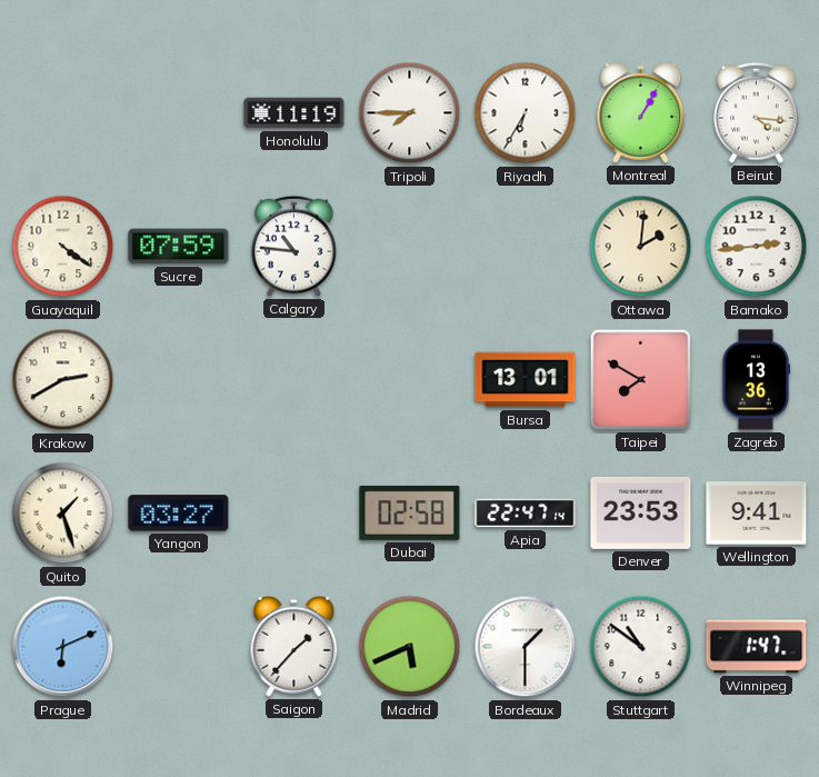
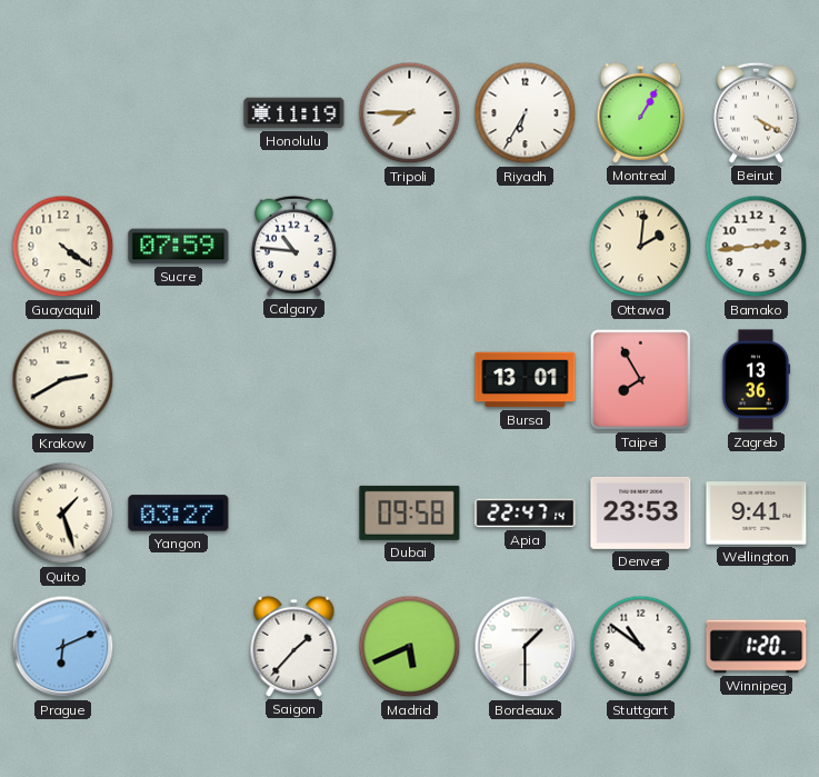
Beirut: 4:16 -> 4:20 (757, 112)
Taipei: 7:50 -> 7:55 (640, 379)
Dubai: 02:58 -> 09:58 (410, 512)
Winnipeg: 1:47 -> 1:20 (757, 647)
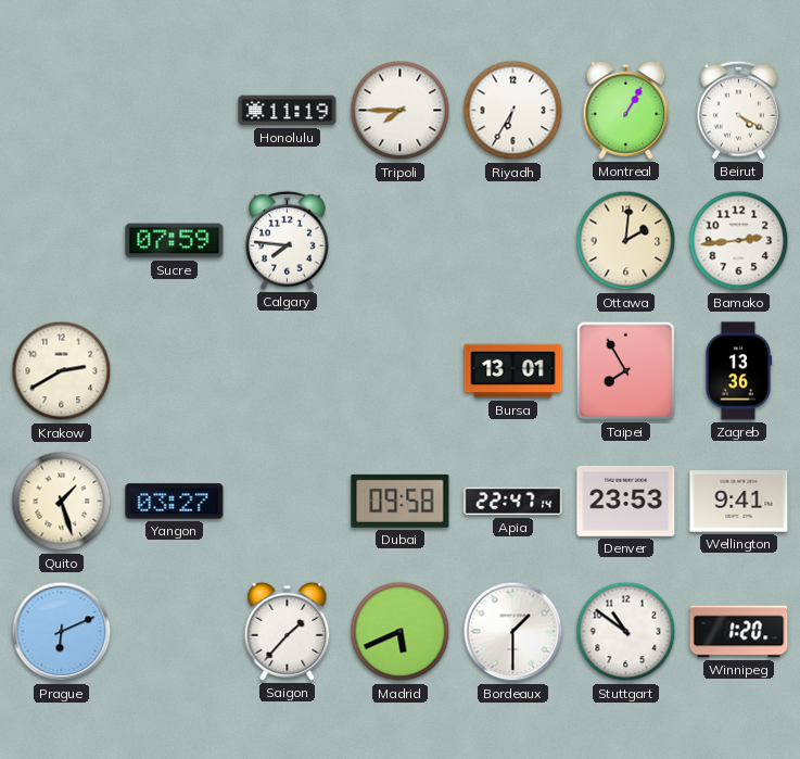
Guayaquil: 4:21 -> none (63, 247)
Calgary: 10:46 -> 7:46 (288, 240)
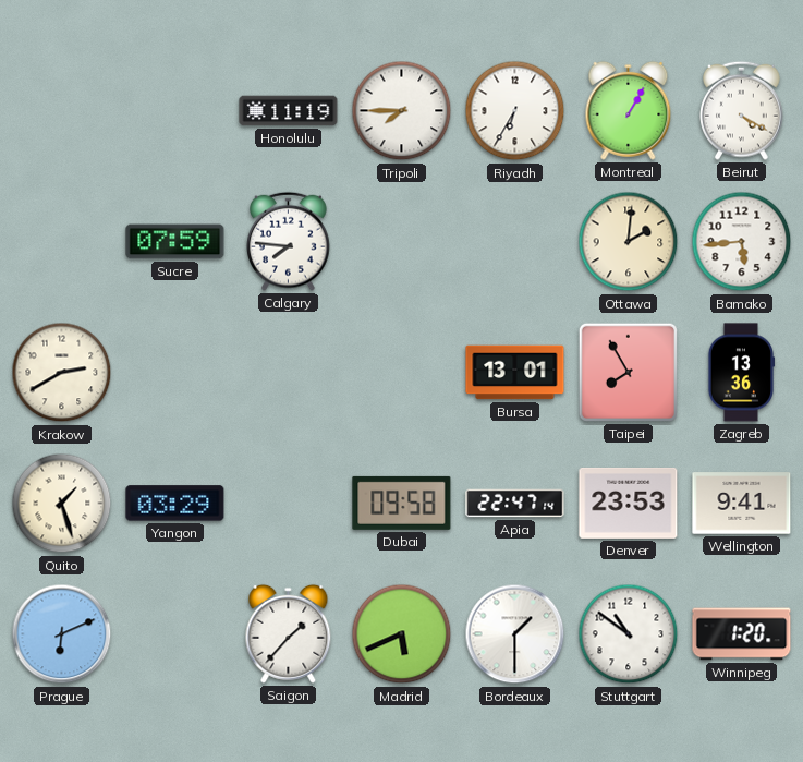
Bamako: 2:44 -> 5:44 (742, 242)
Yangon: 03:27 -> 03:29 (175, 504)
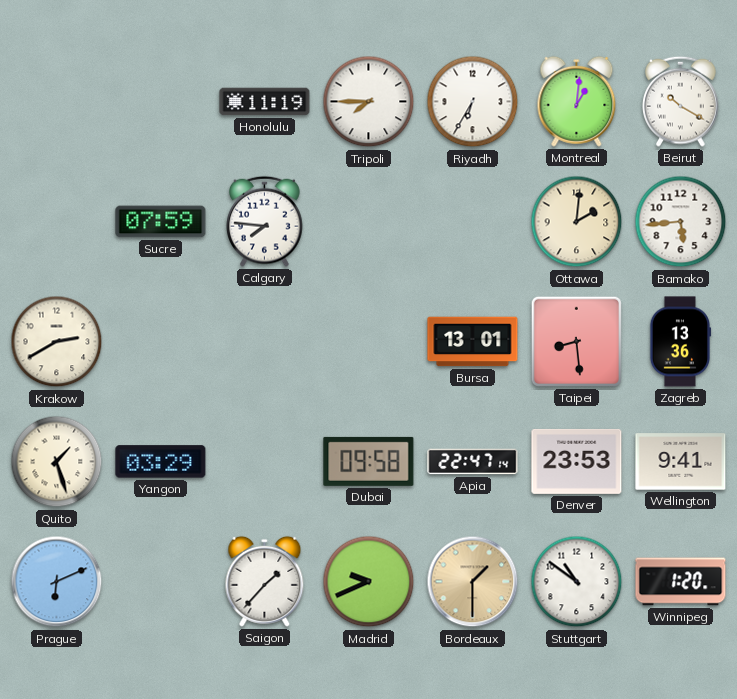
Montreal: 1:05 -> 1:01 (577, 101)
Beirut: 4:20 -> 10:20 (681, 101)
Taipei: 7:55 -> 8:29 (576, 341)
Madrid: 5:41 -> 9:41 (369, 582)
Bordeaux dial: white -> champagne (473, 582)
